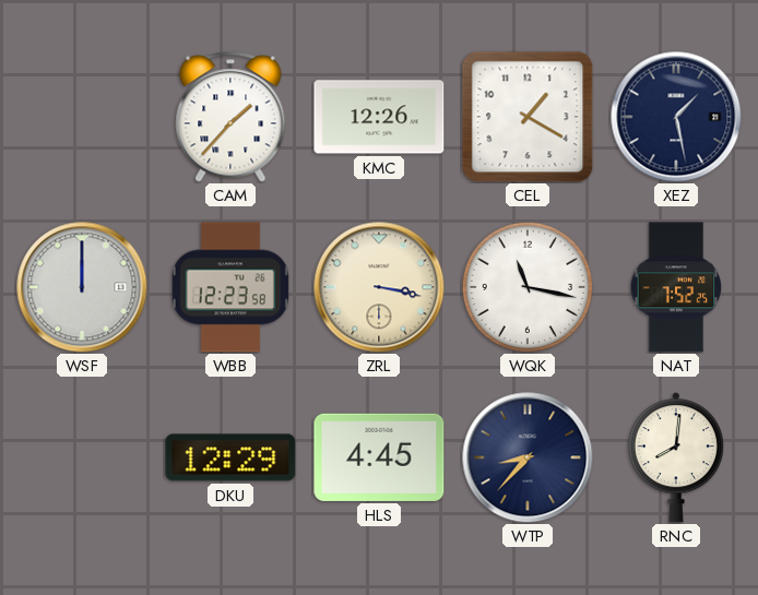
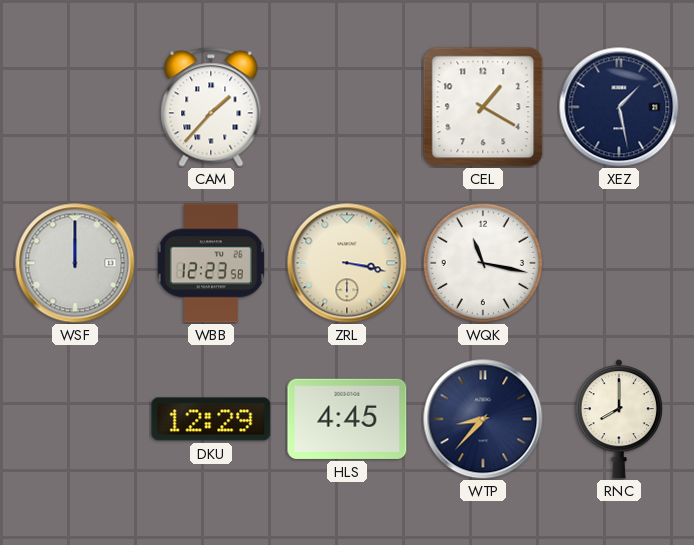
KMC: 12:26 -> none (379, 117)
NAT: 7:52 -> none (676, 287)
RNC: 8:01 -> 8:00 (619, 419)
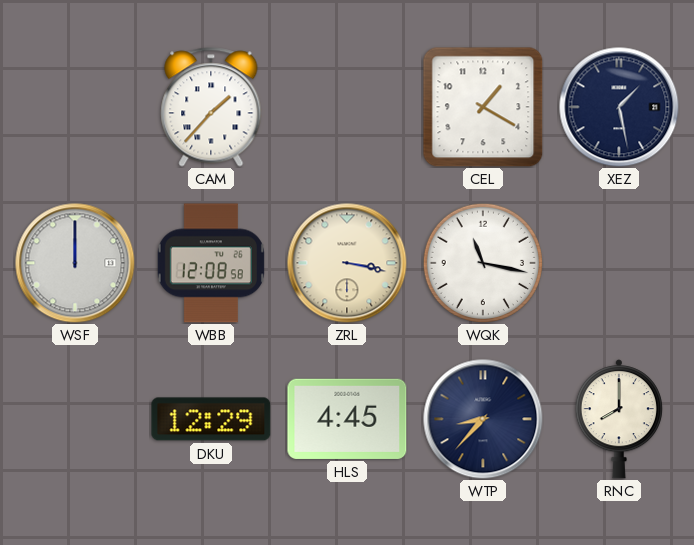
WBB: 12:23 -> 12:08 (211, 263)
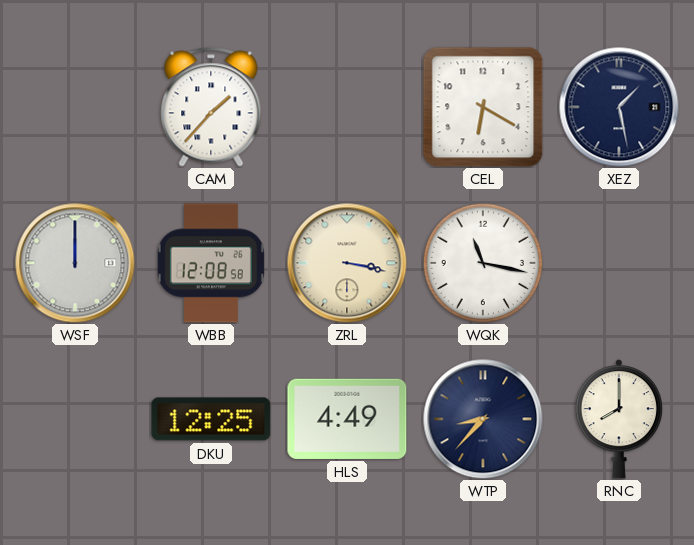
CEL: 1:20 -> 6:20 (483, 107)
DKU: 12:29 -> 12:25 (211, 419)
HLS: 4:45 -> 4:49 (347, 419)
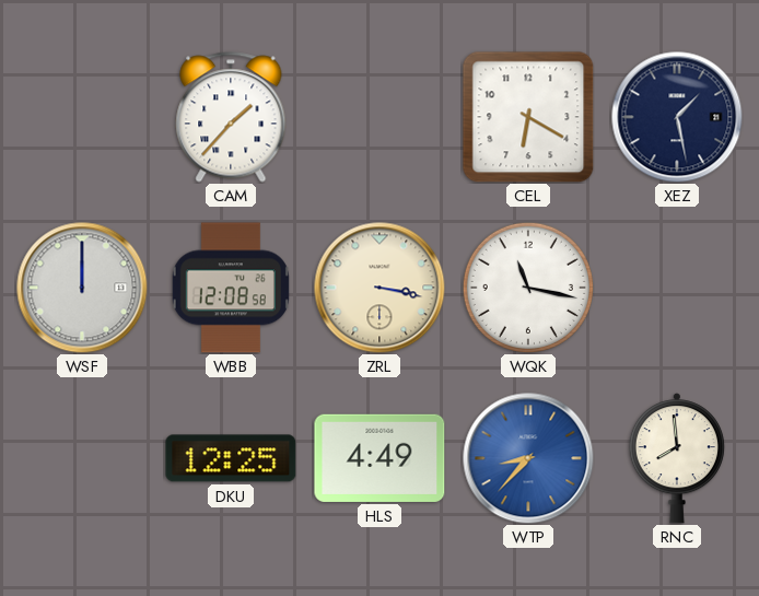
WTP dial: navy -> blue (528, 458)
RNC: 8:00 -> 7:59 (677, 458)
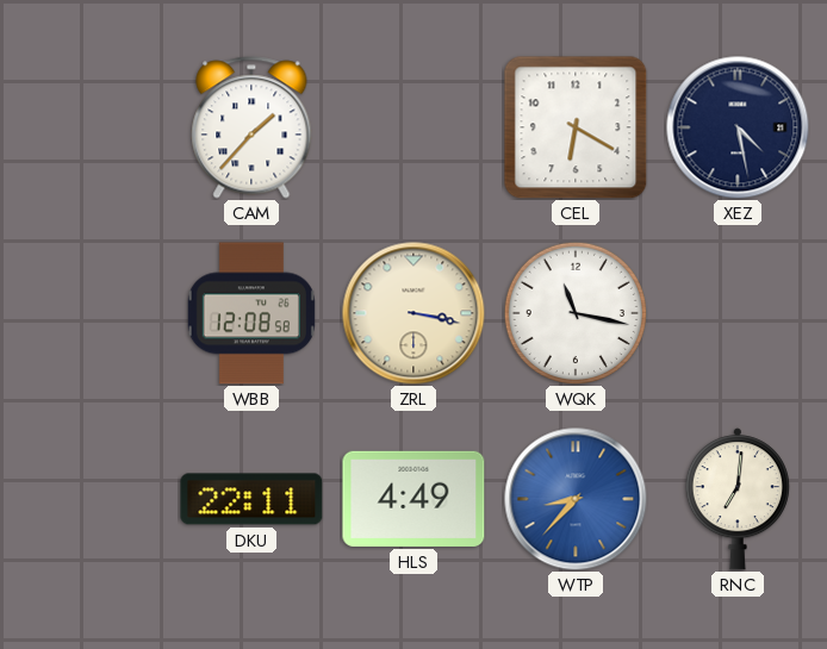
XEZ: 1:28 -> 4:28 (738, 127)
WSF: 12:00 -> none (82, 288)
DKU: 12:25 -> 22:11 (251, 499)
RNC: 7:59 -> 7:01 (738, 499)
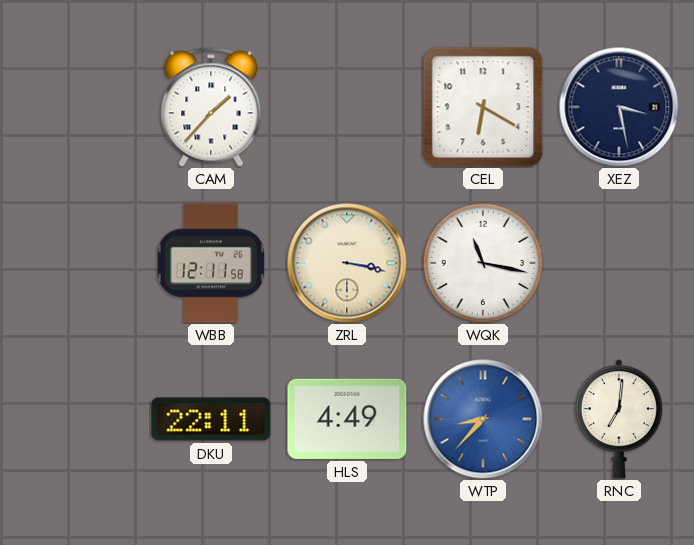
XEZ: 4:28 -> 3:28 (619, 107)
WBB: 12:08 -> 12:11 (211, 263)
